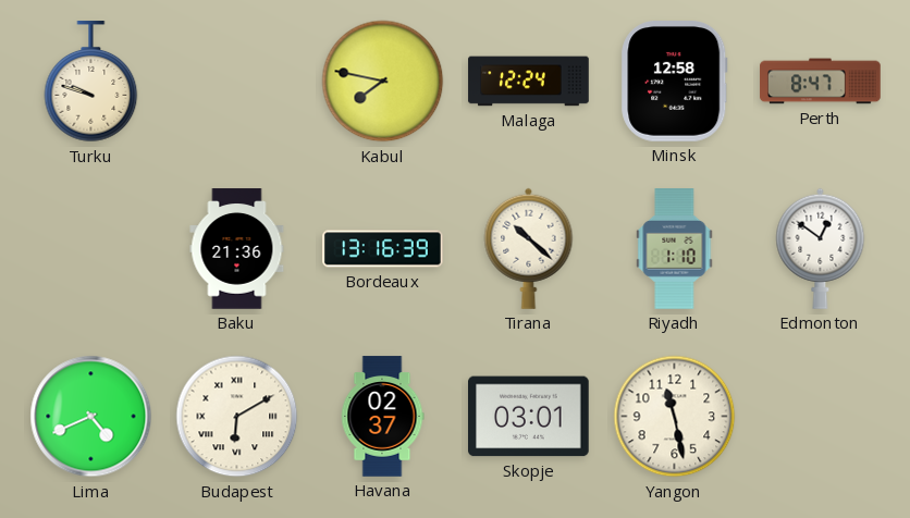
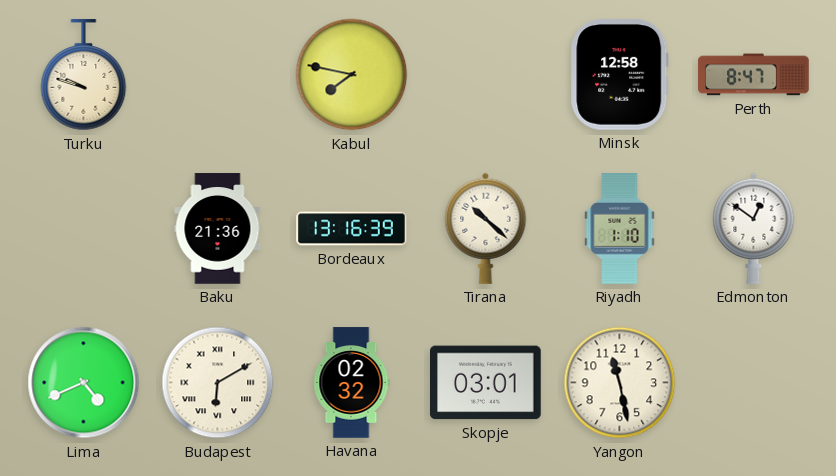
Malaga: 12:24 -> none (529, 82)
Havana: 02:37 -> 02:32 (351, 383)
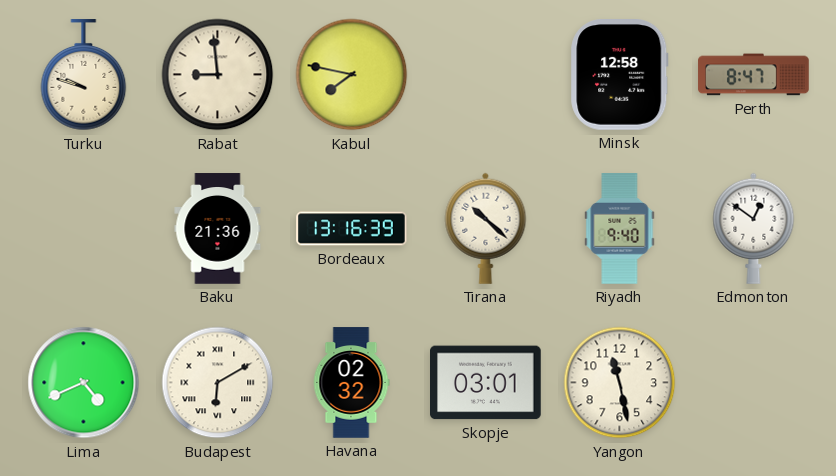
Rabat: none -> 8:59 (218, 75)
Riyadh: 1:10 -> 9:40 (620, 229)
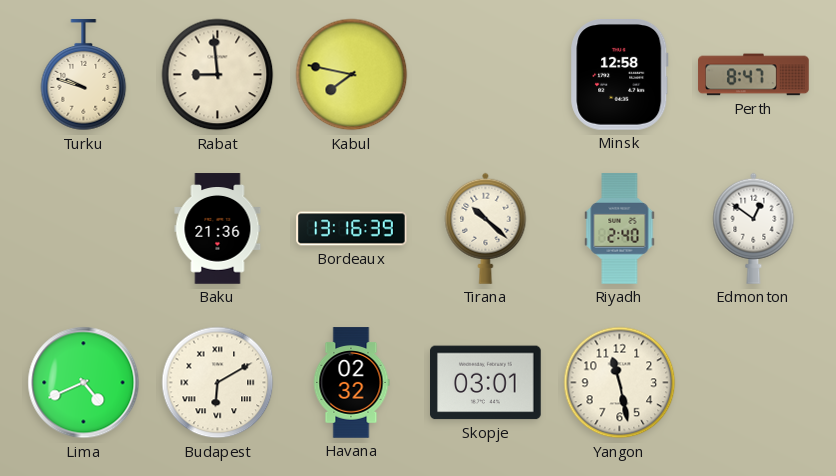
Riyadh: 9:40 -> 2:40 (620, 229)
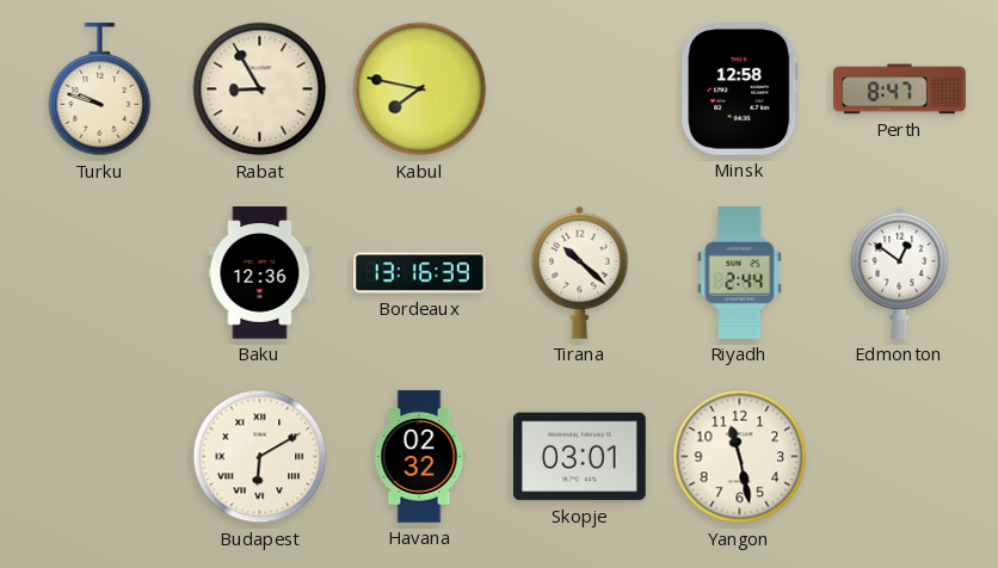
Rabat: 8:59 -> 8:55 (260, 89)
Baku: 21:36 -> 12:36 (260, 273)
Riyadh: 2:40 -> 2:44 (740, 273)
Lima: 4:41 -> none (84, 383)
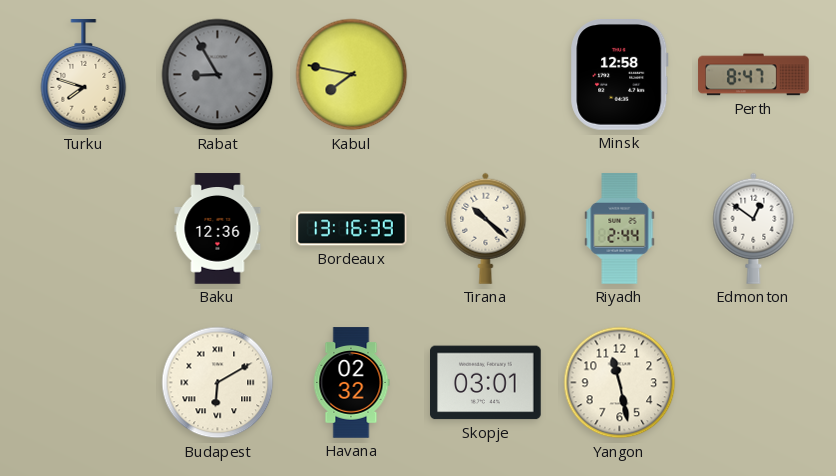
Turku: 9:48 -> 7:48 (84, 75)
Rabat dial: cream -> grey (218, 75)
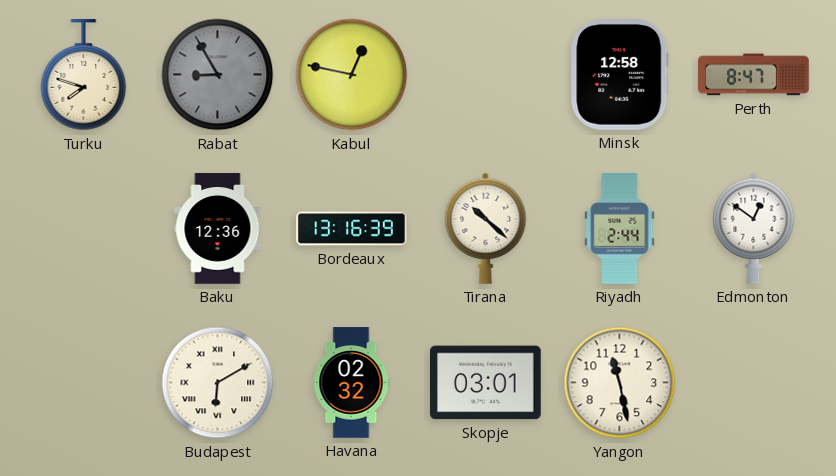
Kabul: 7:47 -> 12:47 (352, 75)
